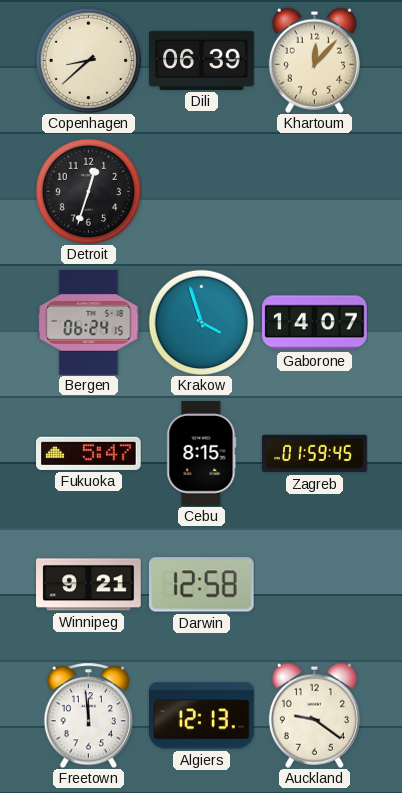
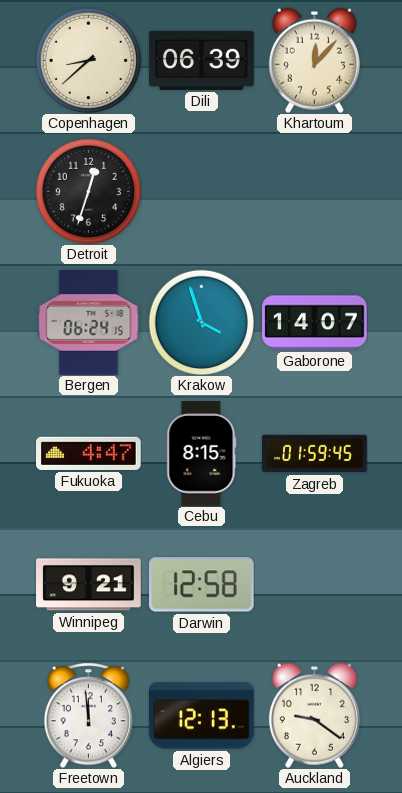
Fukuoka: 5:47 -> 4:47 (89, 453)
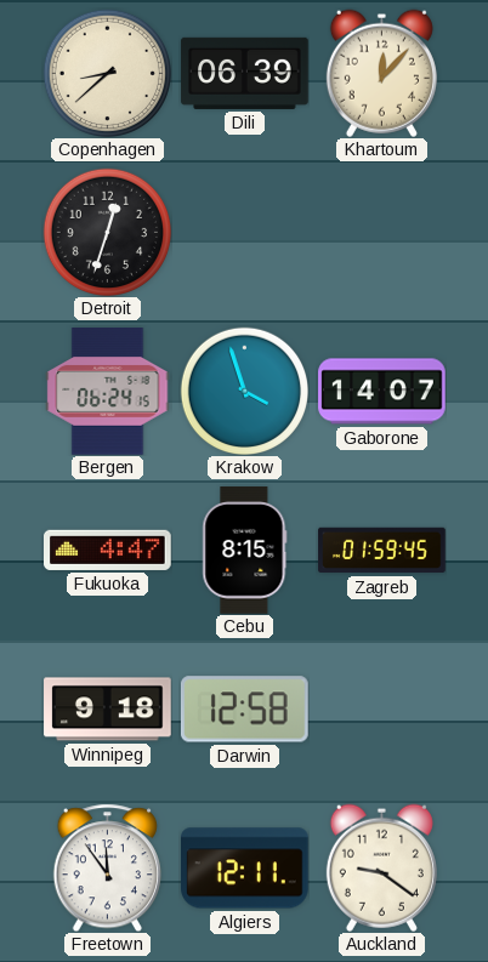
Winnipeg: 9:21 -> 9:18 (108, 710)
Freetown: 11:59 -> 11:54 (107, 867)
Algiers: 12:13 -> 12:11 (245, 869)
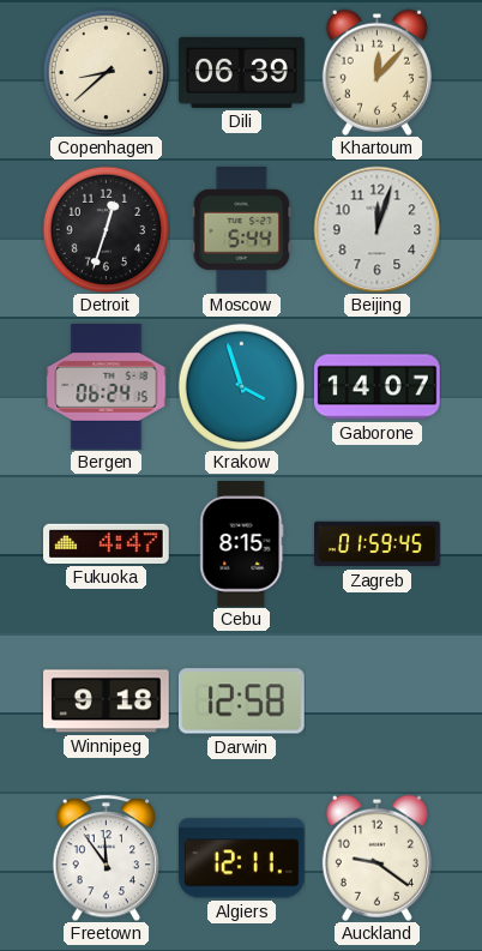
Moscow: none -> 5:44 (242, 230)
Beijing: none -> 12:03 (376, 229)
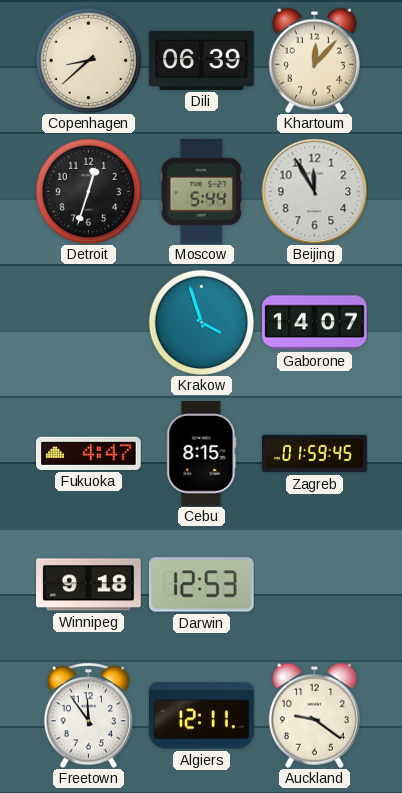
Beijing: 12:03 -> 11:55 (314, 191)
Bergen: 06:24 -> none (107, 387)
Darwin: 12:58 -> 12:53 (202, 585)
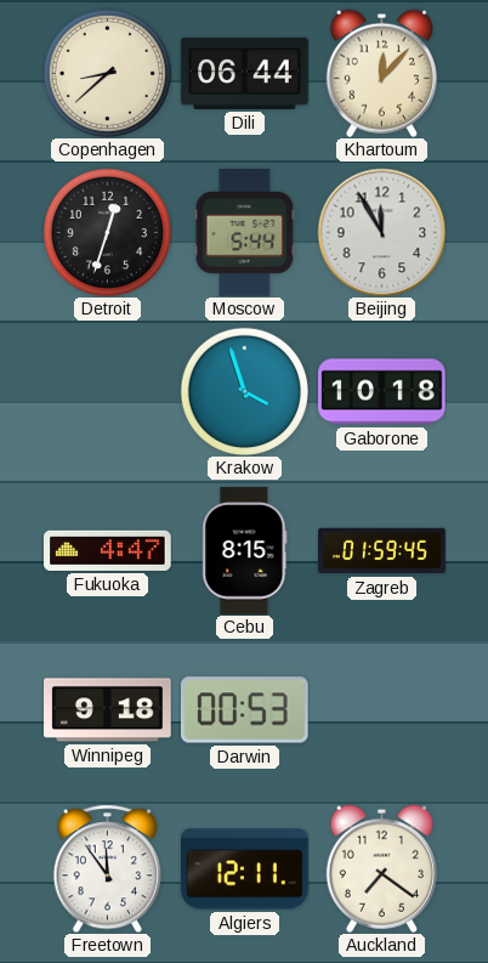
Dili: 06:39 -> 06:44 (245, 73)
Gaborone: 14:07 -> 10:18 (382, 392)
Darwin: 12:53 -> 00:53 (245, 710)
Auckland: 9:21 -> 7:21 (381, 868)
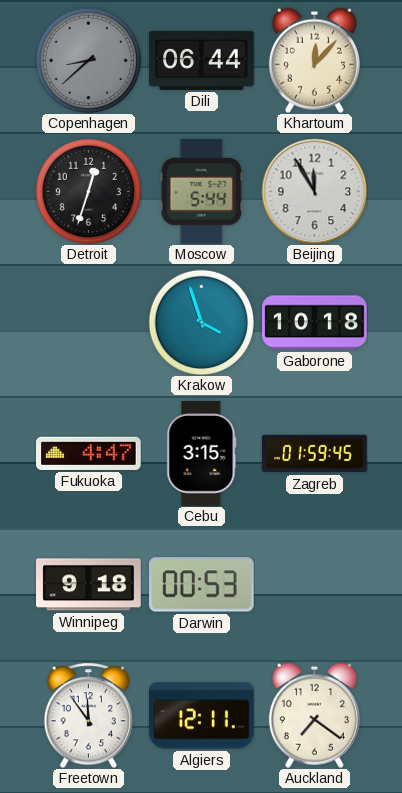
Copenhagen dial: cream -> grey (88, 60)
Cebu: 8:15 -> 3:15 (202, 454)
